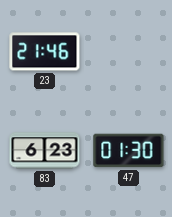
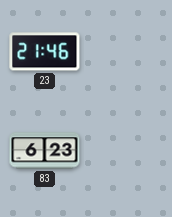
47: 01:30 -> none (129, 151)
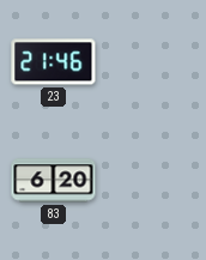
83: 6:23 -> 6:20 (54, 181)
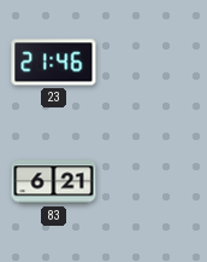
83: 6:20 -> 6:21 (54, 182)
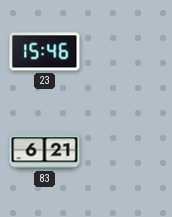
23: 21:46 -> 15:46 (45, 52)
